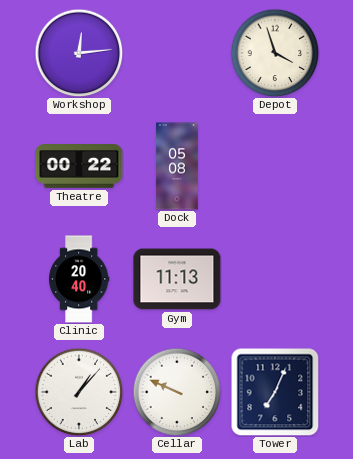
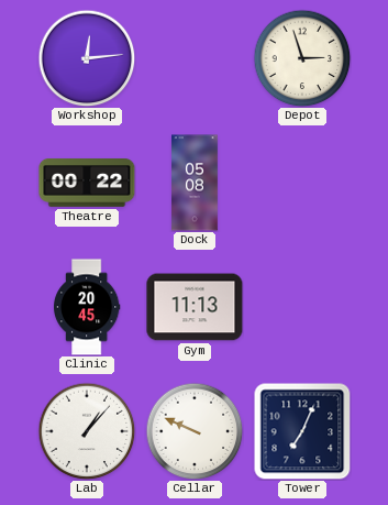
Depot: 3:57 -> 2:57 (302, 58)
Clinic: 20:40 -> 20:45 (88, 307)
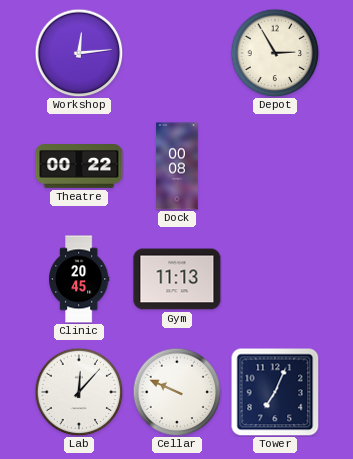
Depot: 2:57 -> 2:55 (275, 53)
Dock: 05:08 -> 00:08 (177, 166)
Lab: 1:07 -> 12:07 (79, 392)
